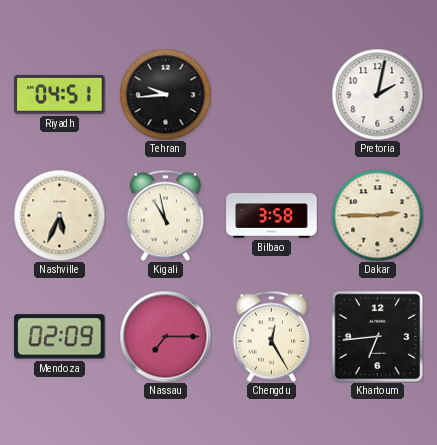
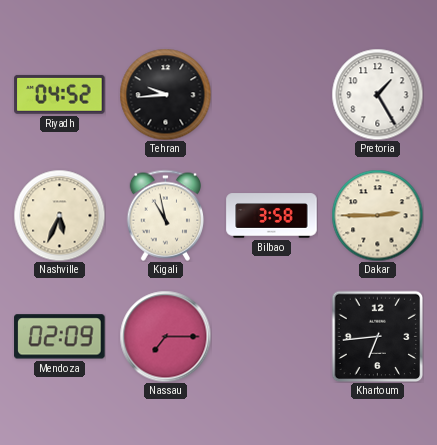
Riyadh: 04:51 -> 04:52 (60, 94)
Pretoria: 2:02 -> 1:25 (377, 94)
Chengdu: 12:25 -> none (272, 336)
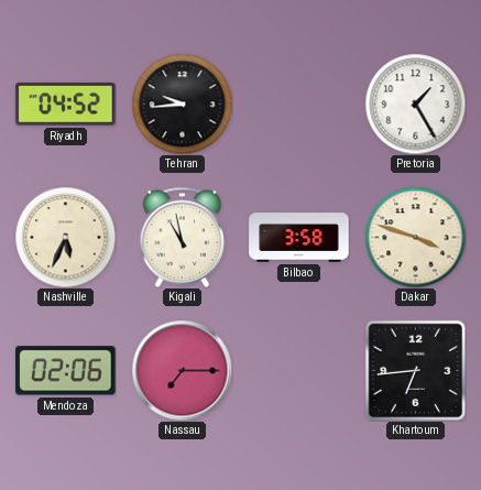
Dakar: 2:45 -> 3:48 (415, 237)
Mendoza: 02:09 -> 02:06 (66, 371)
